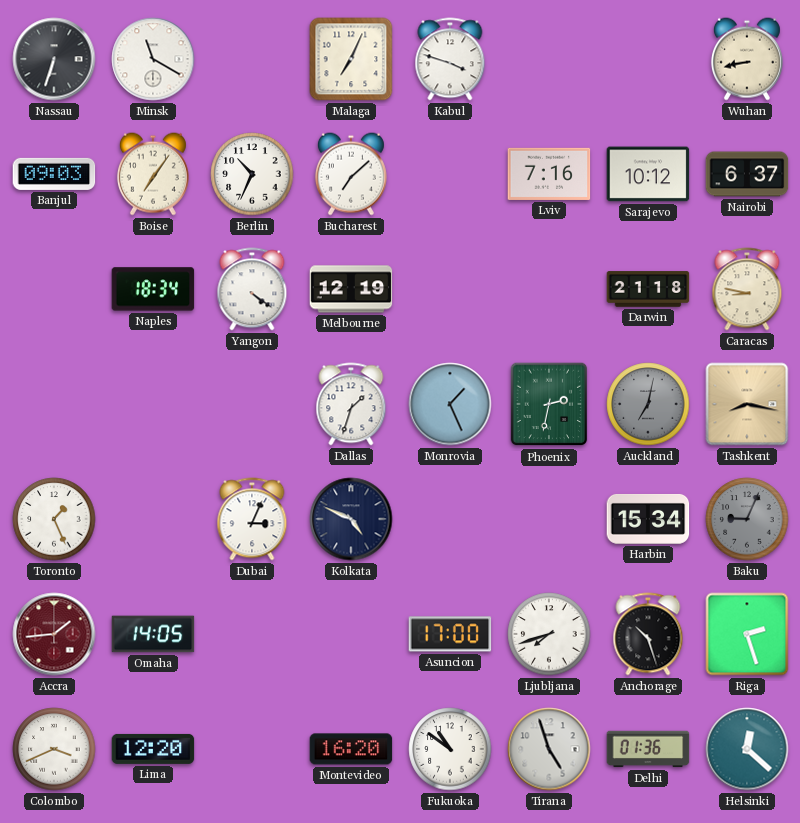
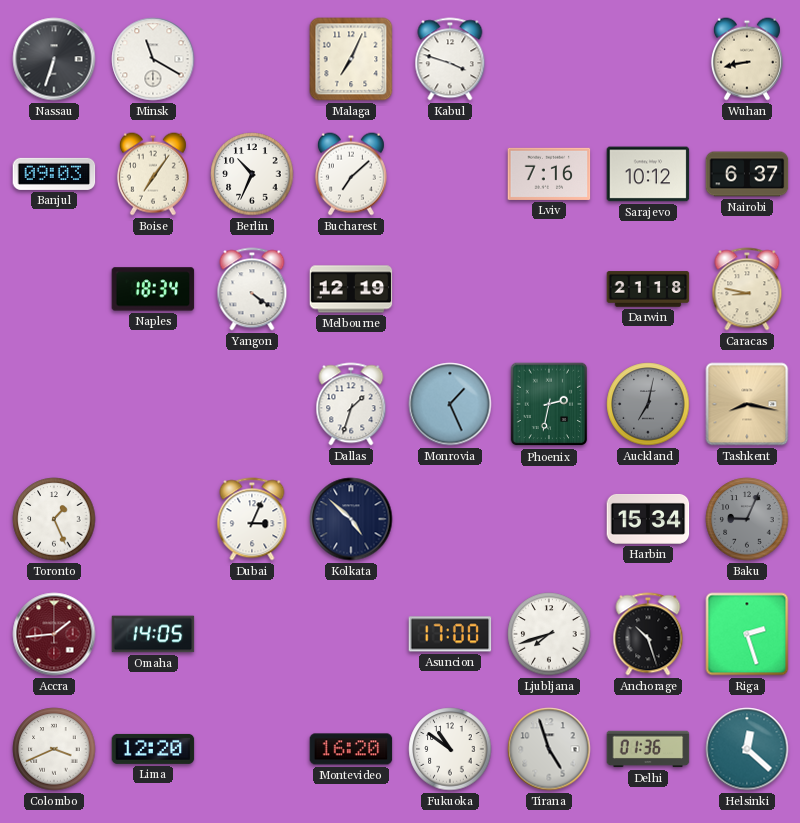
Kolkata: 4:49 -> 4:52 (351, 519)
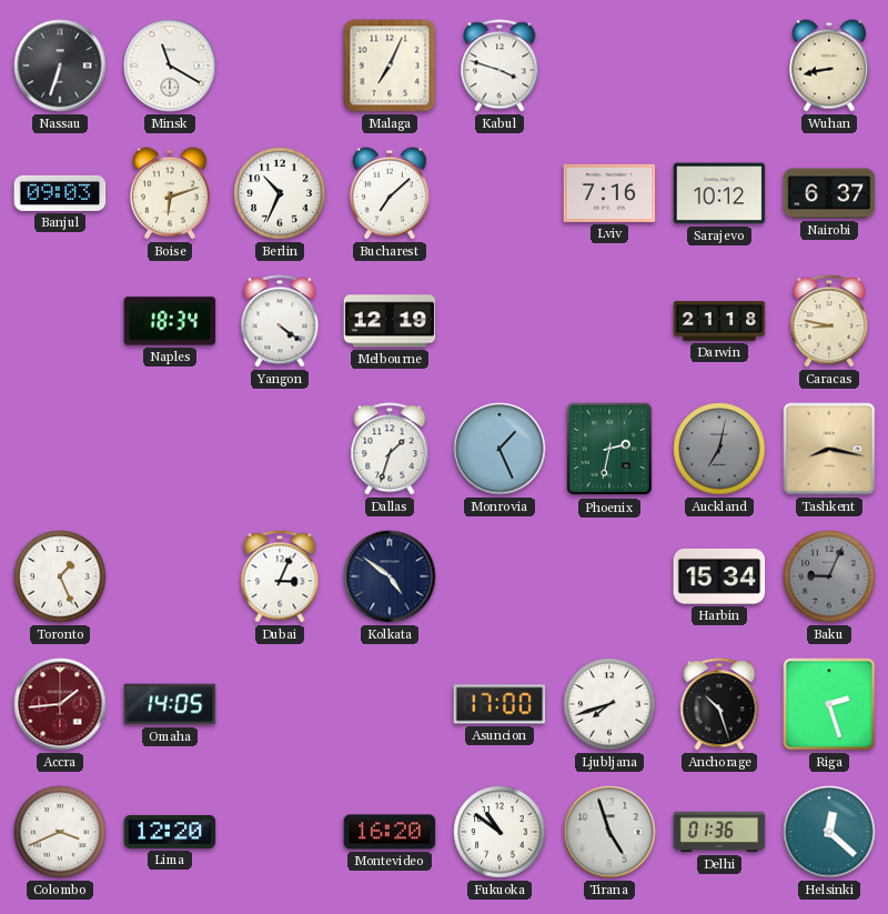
Boise: 7:06 -> 6:12 (170, 193)
Kolkata: 4:52 -> 4:51 (390, 576)
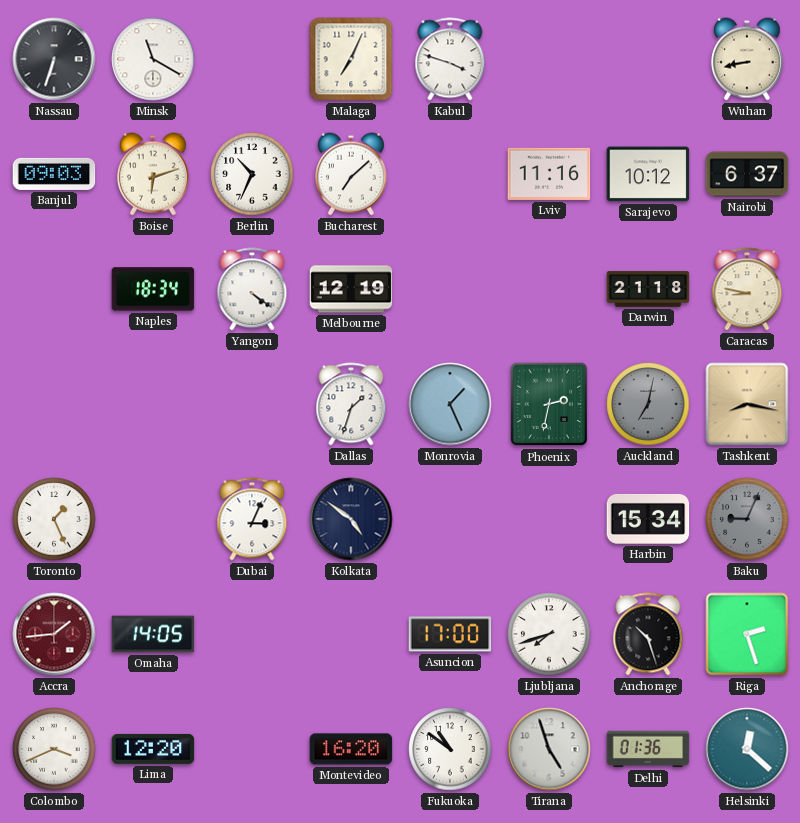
Lviv: 7:16 -> 11:16 (549, 174)
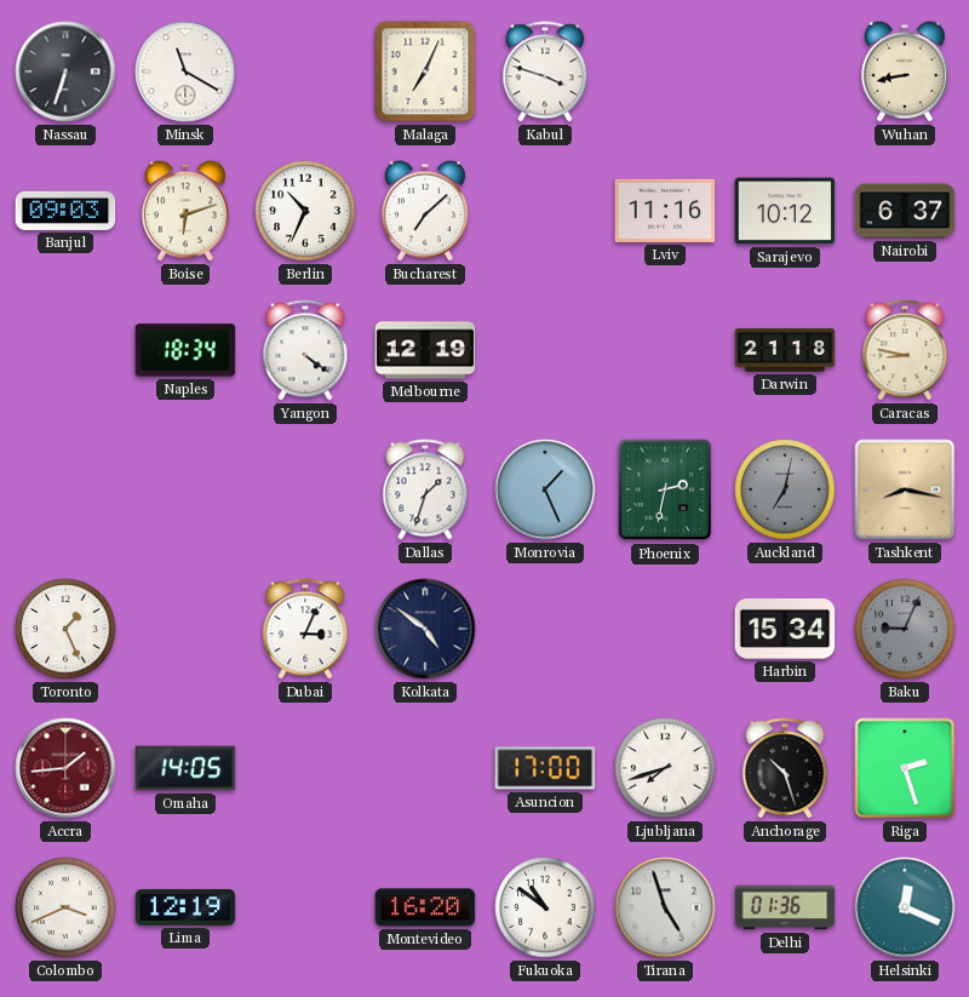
Lima: 12:20 -> 12:19 (185, 907)
Helsinki: 12:22 -> 12:19 (905, 907)
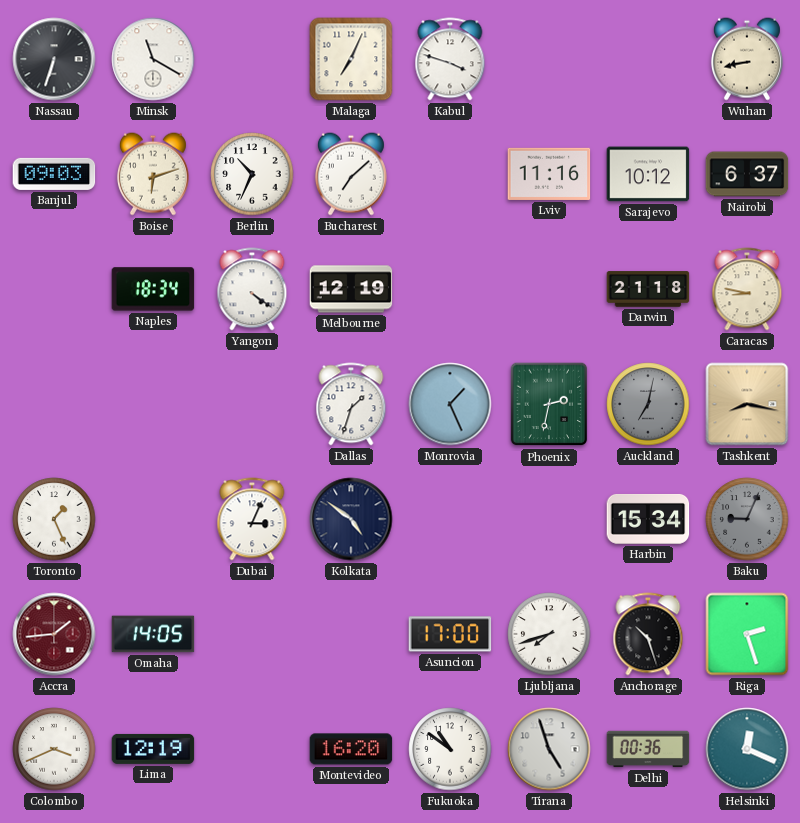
Delhi: 01:36 -> 00:36 (648, 749)
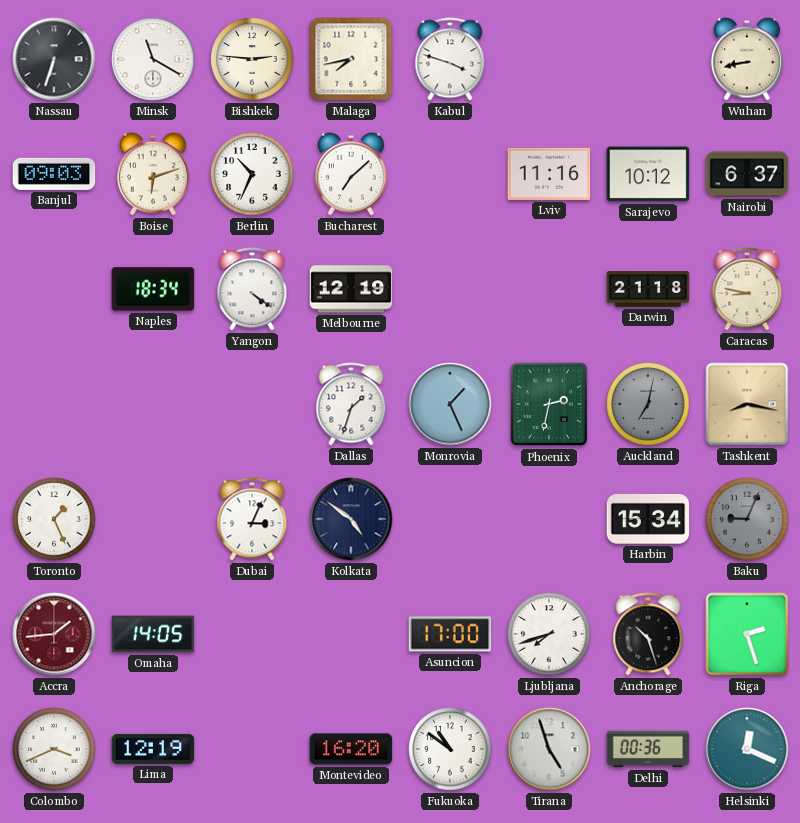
Bishkek: none -> 2:46 (252, 59)
Malaga: 7:04 -> 7:43 (351, 59)
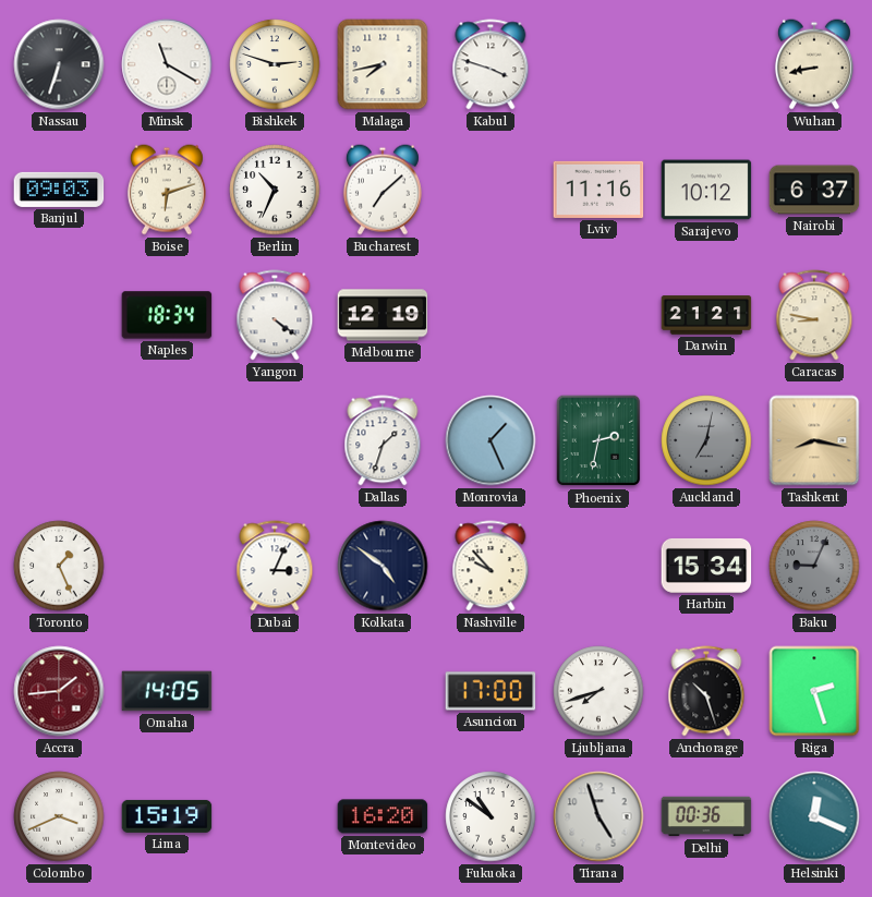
Bishkek: 2:46 -> 2:48 (275, 64)
Darwin: 21:18 -> 21:21 (706, 315)
Nashville: none -> 9:53 (491, 566)
Lima: 12:19 -> 15:19 (167, 816)
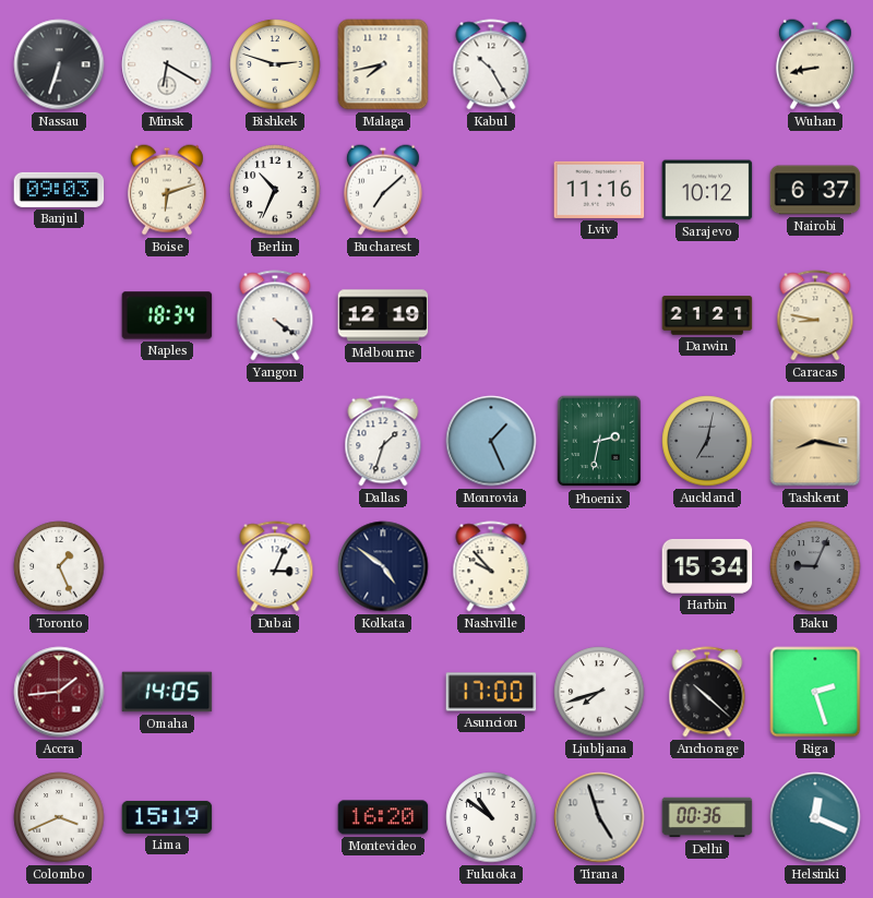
Minsk: 11:20 -> 6:20 (167, 64)
Kabul: 3:48 -> 10:25 (491, 64)
Anchorage: 10:27 -> 10:22 (707, 692)
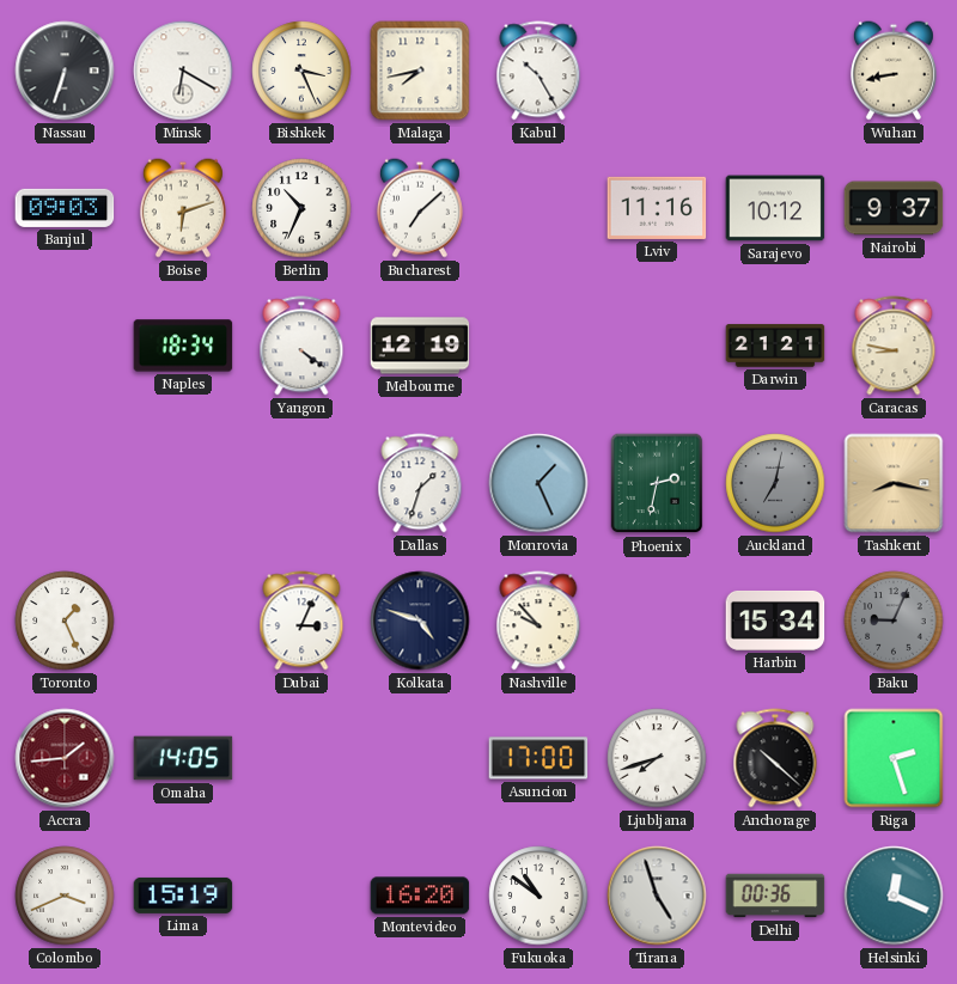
Bishkek: 2:48 -> 3:26 (301, 71)
Nairobi: 6:37 -> 9:37 (894, 208)
Kolkata: 4:51 -> 4:48 (420, 621)
